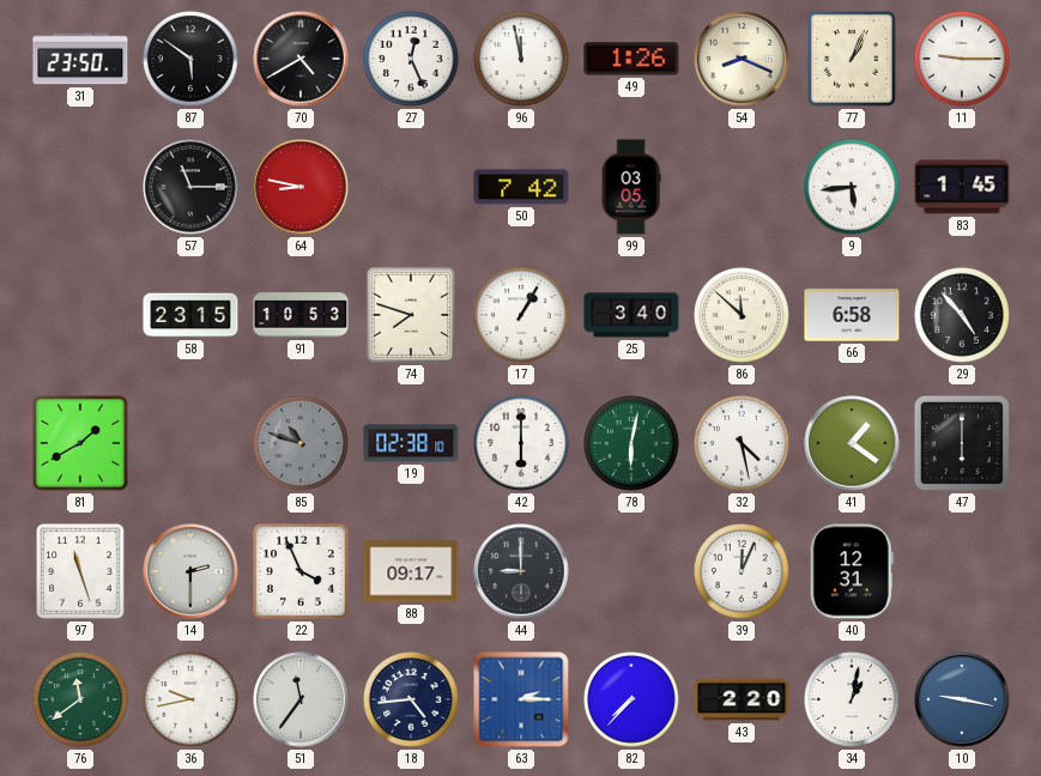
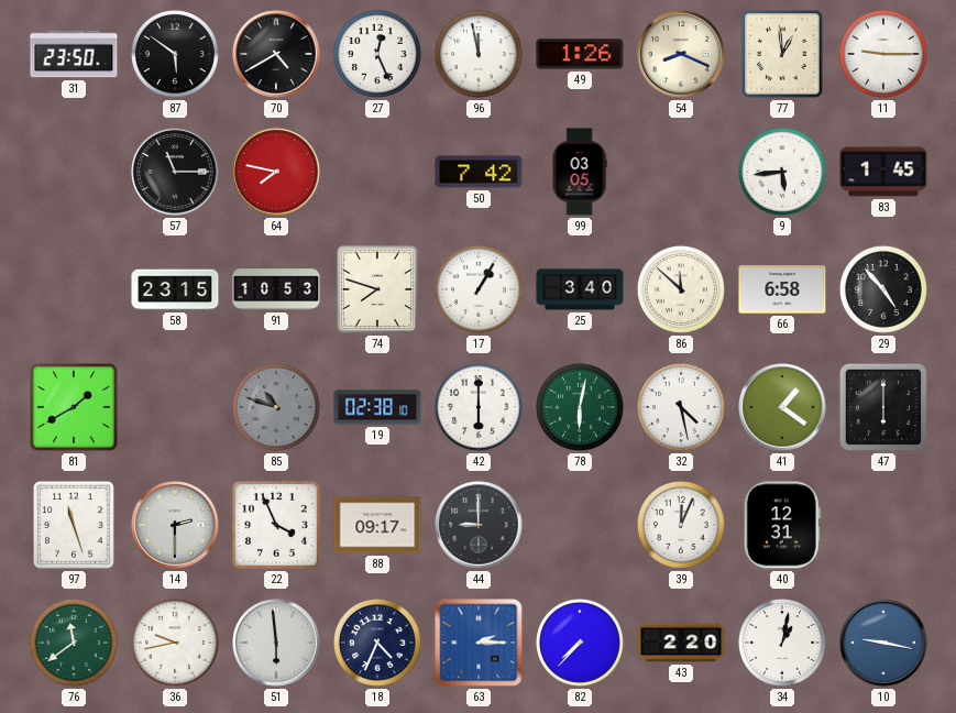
77: 1:04 -> 12:59 (782, 54)
64: 8:47 -> 7:47 (276, 172)
51: 11:36 -> 5:59 (276, 643)
18: 4:44 -> 4:34 (377, 643)
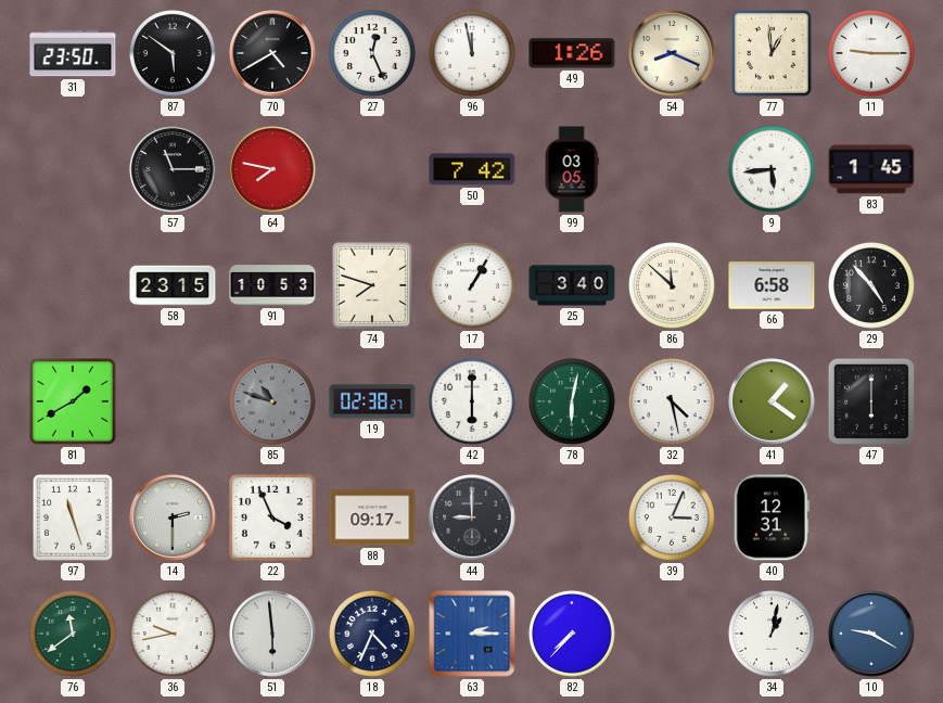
19: 02:38:10 -> 02:38:27 (372, 401)
39: 12:04 -> 3:04 (672, 517)
43: 2:20 -> none (681, 643)
10: 9:17 -> 9:20 (871, 634)
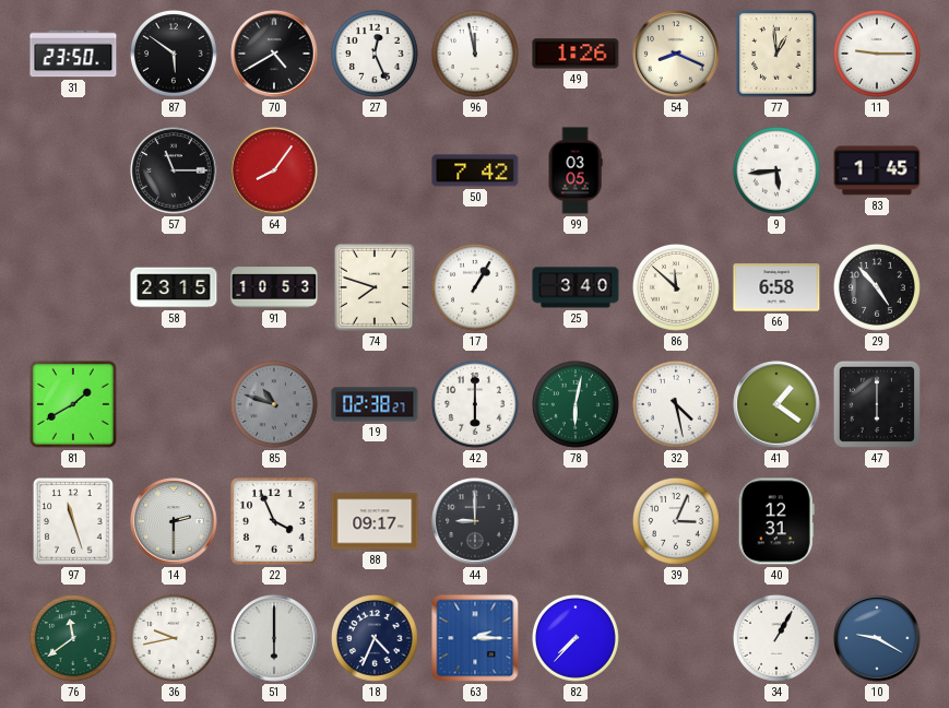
64: 7:47 -> 8:06 (274, 170)
51: 5:59 -> 6:00 (274, 638)
34: 1:02 -> 1:05 (776, 638)
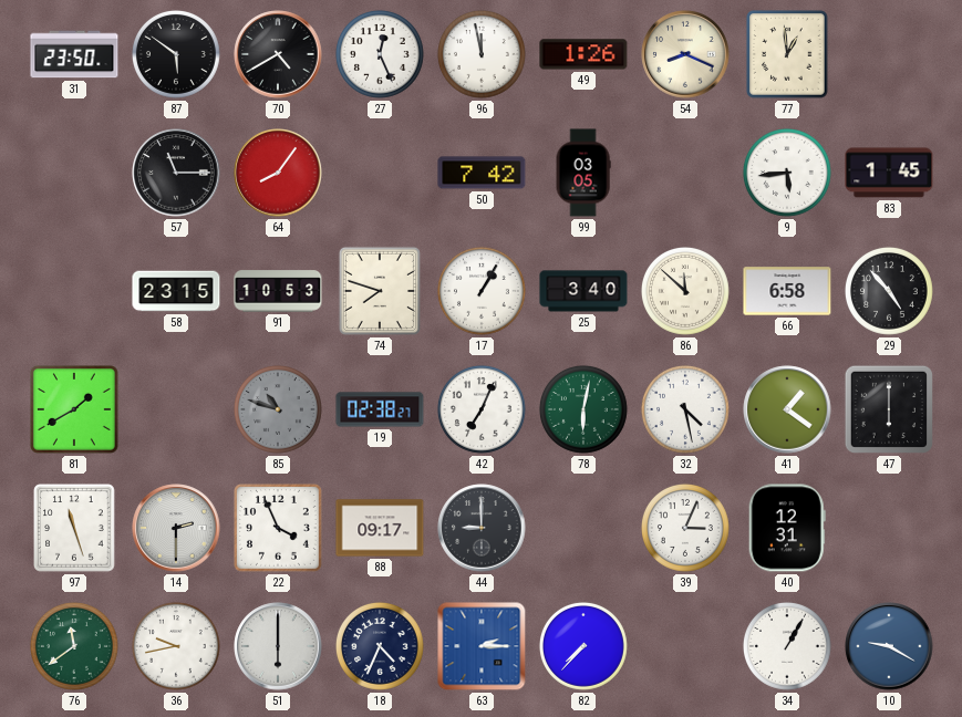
11: 9:15 -> none (877, 54)
42: 6:00 -> 7:04 (482, 409)
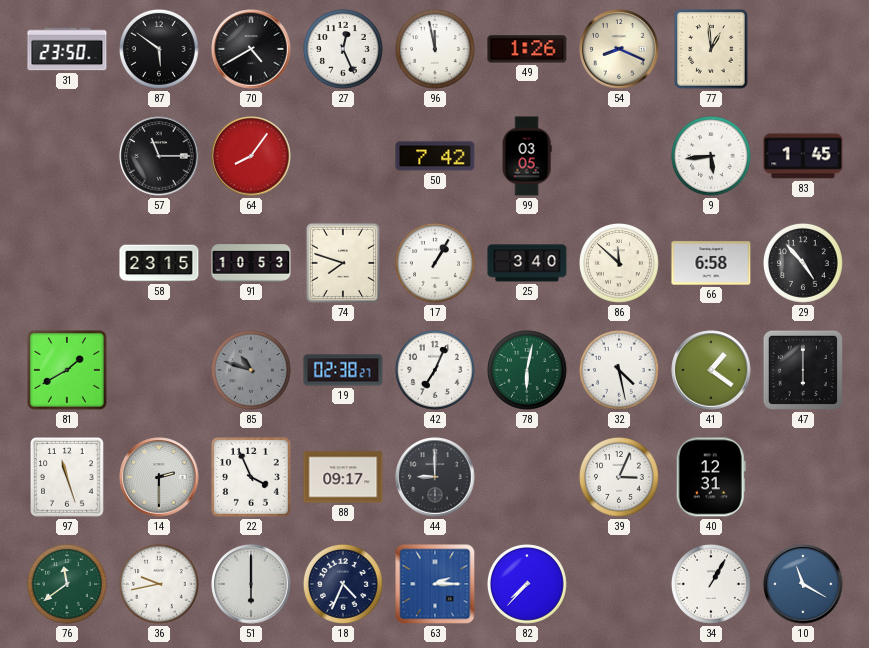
10: 9:20 -> 11:20 (803, 584)
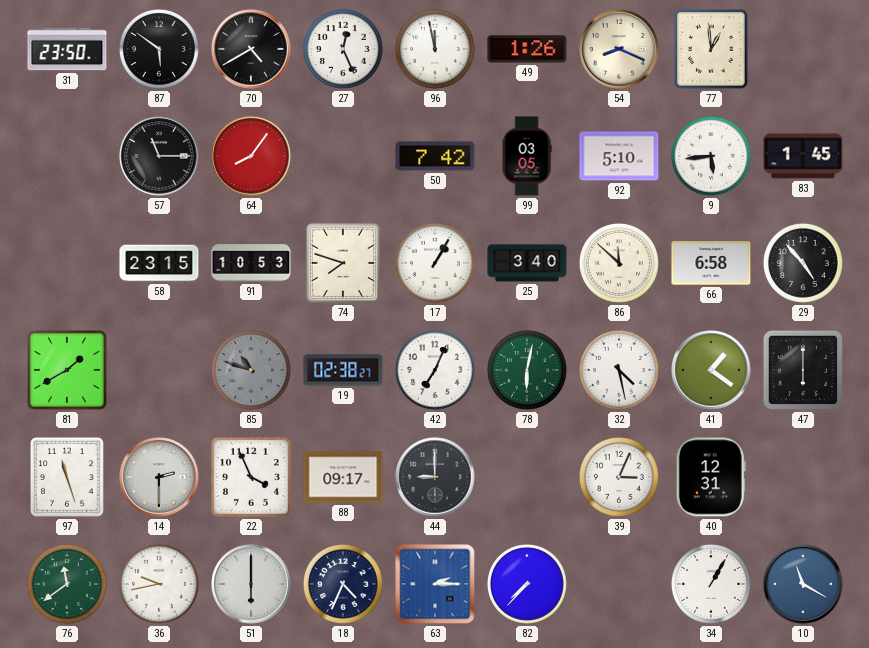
92: none -> 5:10 (619, 156)
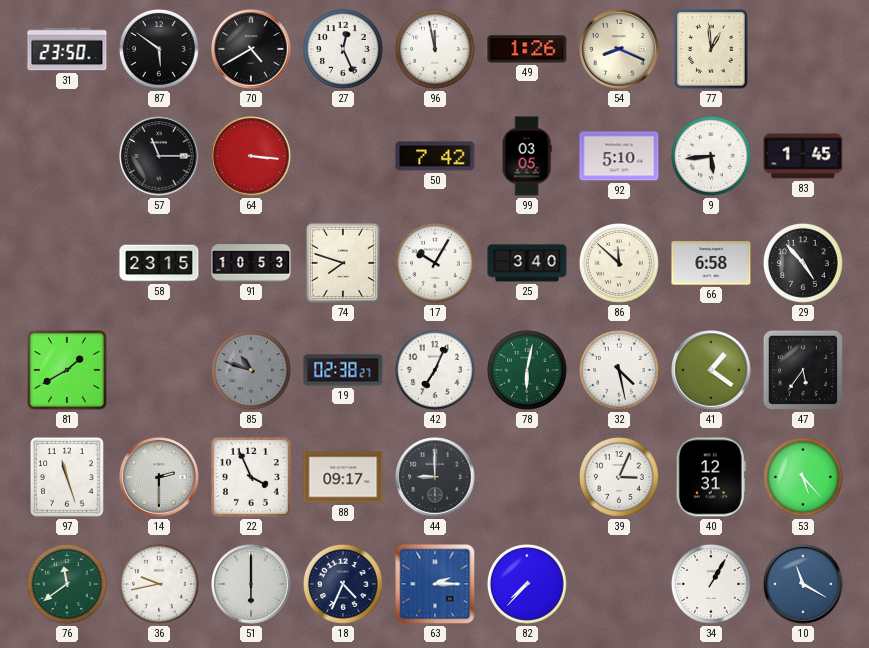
64: 8:06 -> 3:16 (251, 156)
17: 1:05 -> 10:05 (435, 263)
47: 6:00 -> 5:36 (803, 370)
53: none -> 5:23 (803, 477)
